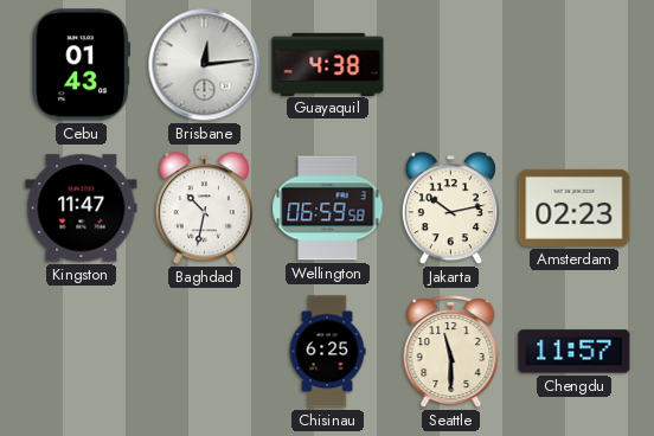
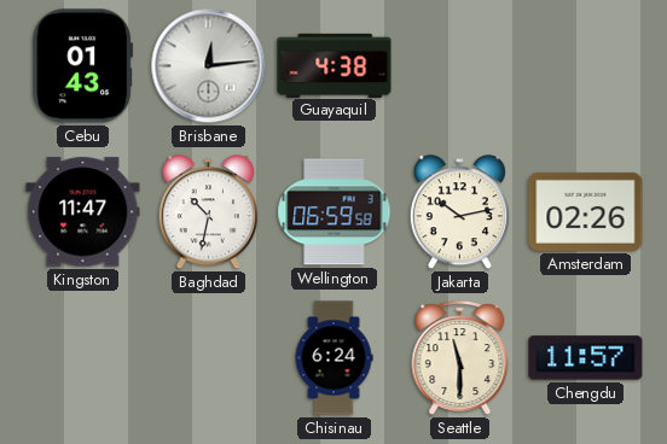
Amsterdam: 02:23 -> 02:26 (586, 211)
Chisinau: 6:25 -> 6:24 (333, 358)
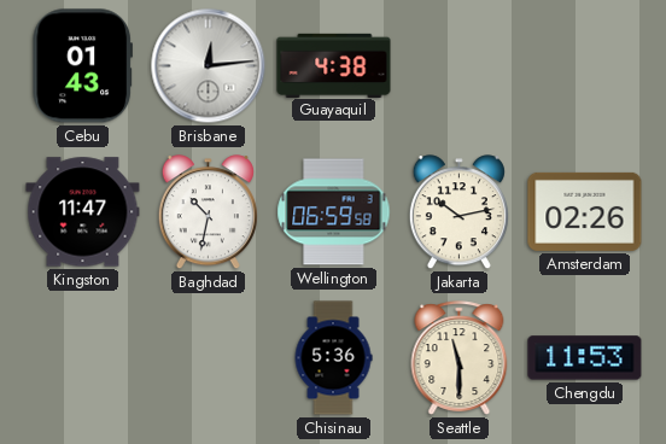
Chisinau: 6:24 -> 5:36 (333, 358)
Chengdu: 11:57 -> 11:53 (585, 358)
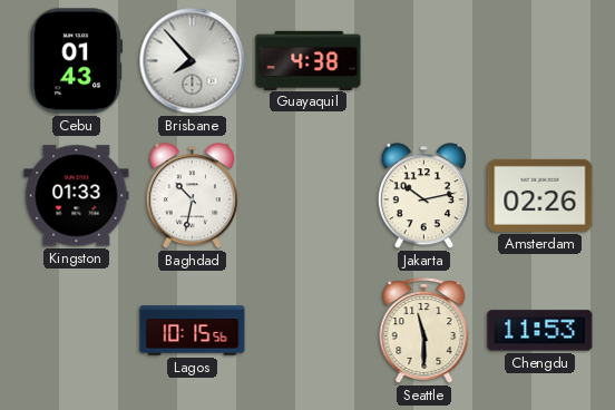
Brisbane: 12:14 -> 7:53 (193, 61)
Kingston: 11:47 -> 01:33 (77, 196)
Wellington: 06:59 -> none (334, 212)
Lagos: none -> 10:15 (193, 331)
Chisinau: 5:36 -> none (333, 358)
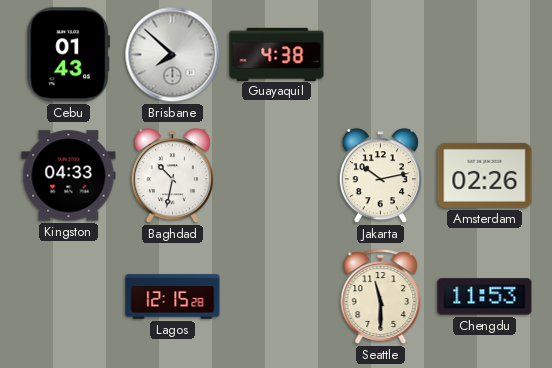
Brisbane: 7:53 -> 7:52 (173, 55)
Kingston: 01:33 -> 04:33 (69, 176)
Lagos: 10:15 -> 12:15 (173, 297)
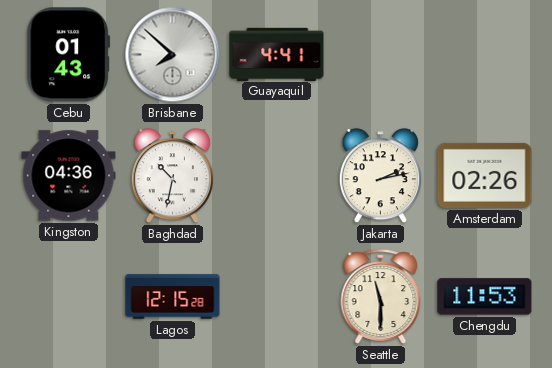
Guayaquil: 4:38 -> 4:41 (277, 54)
Kingston: 04:33 -> 04:36 (69, 176)
Jakarta: 10:13 -> 2:13 (380, 176)
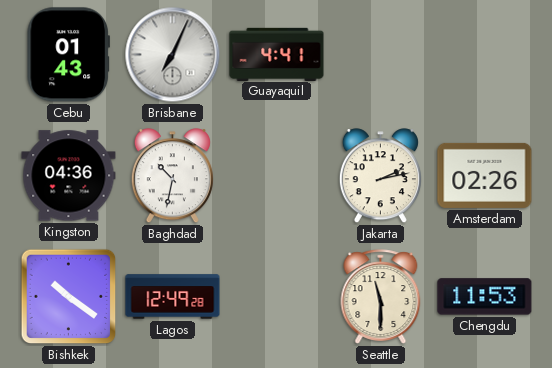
Brisbane: 7:52 -> 7:04 (173, 55)
Bishkek: none -> 10:21 (69, 297)
Lagos: 12:15 -> 12:49 (173, 297)
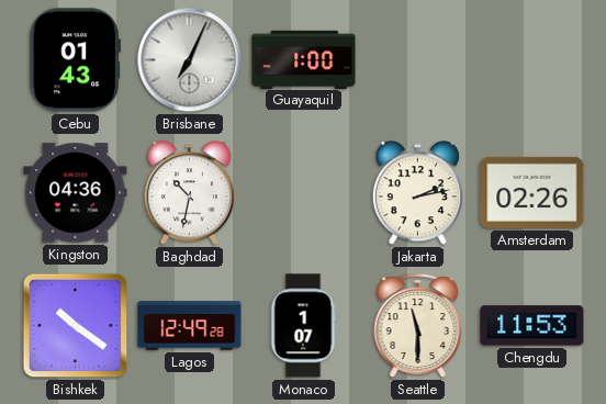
Guayaquil: 4:41 -> 1:00 (304, 59)
Monaco: none -> 1:07 (303, 326)
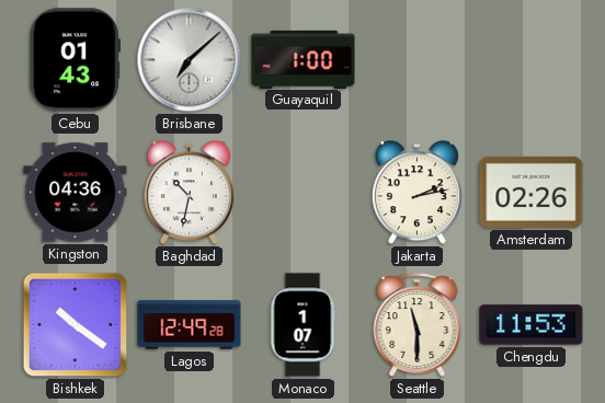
Brisbane: 7:04 -> 7:08 (190, 60)
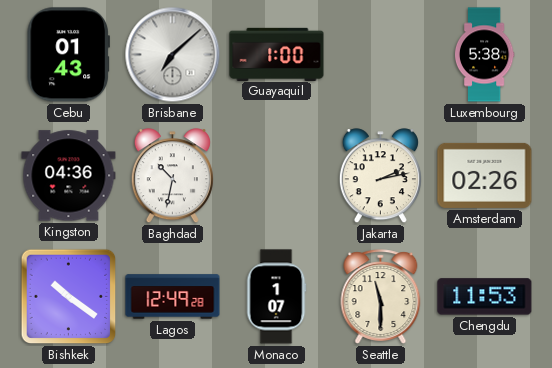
Luxembourg: none -> 5:38 (484, 55)
